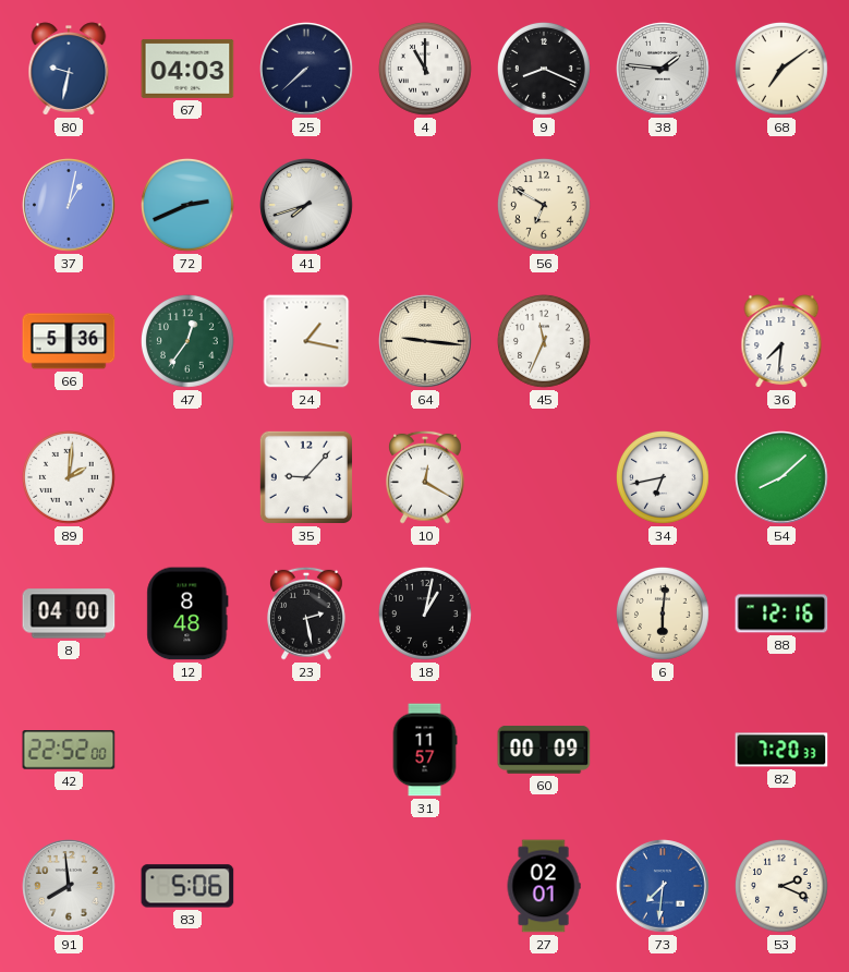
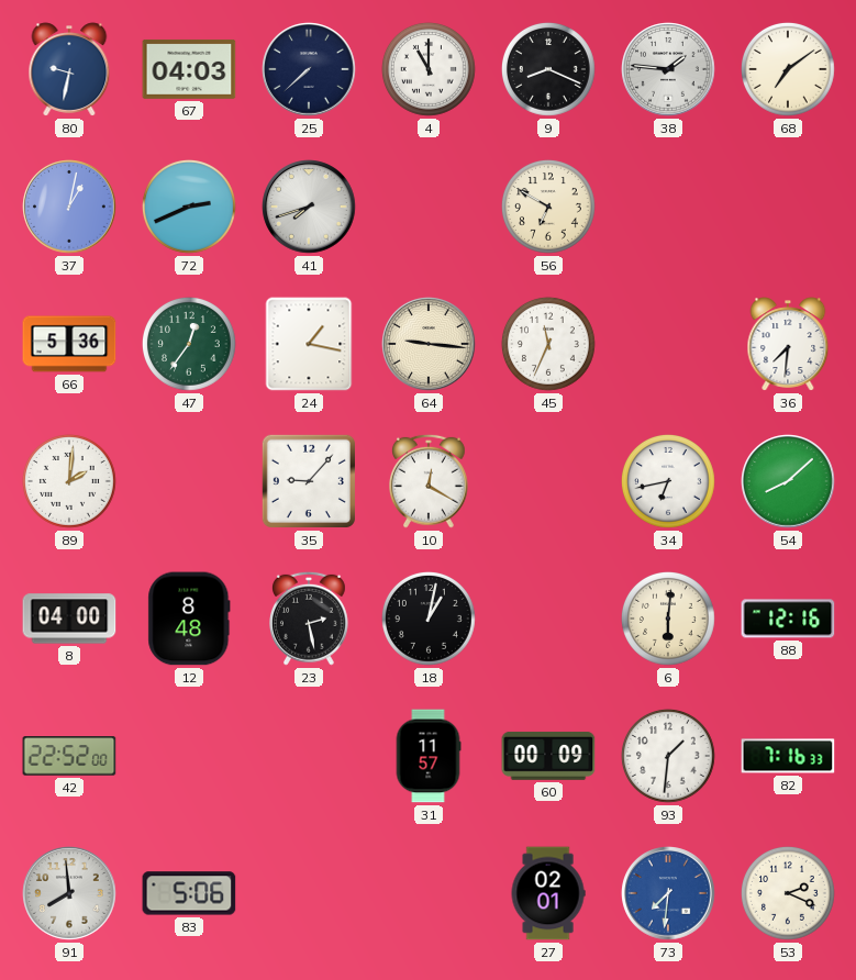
93: none -> 1:31 (669, 757)
82: 7:20 -> 7:16 (788, 756)
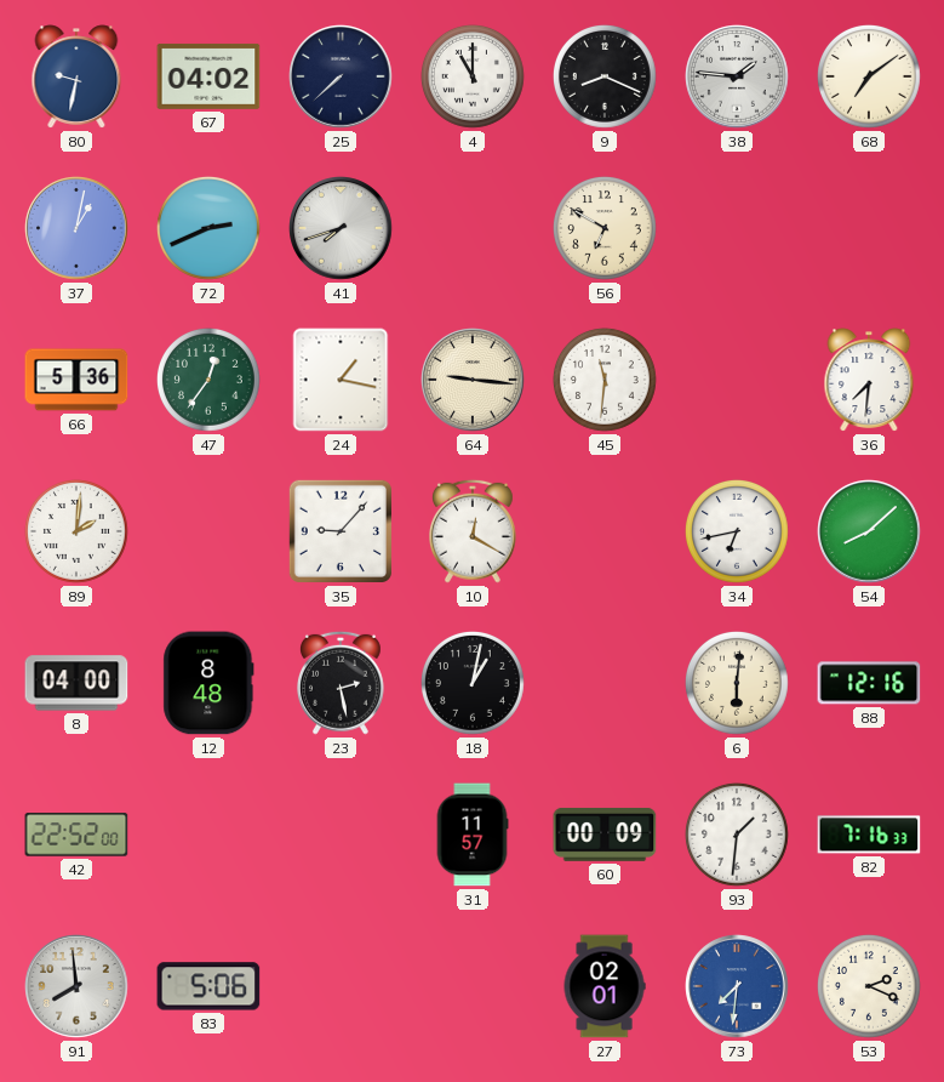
67: 04:03 -> 04:02 (208, 76)
45: 11:34 -> 11:31 (606, 381)
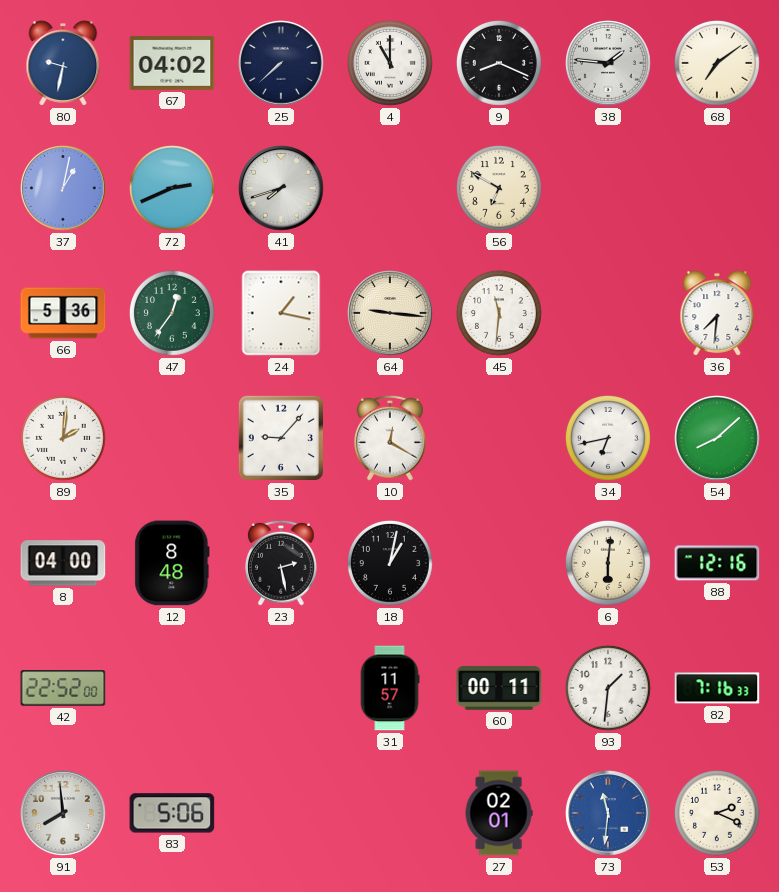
60: 00:09 -> 00:11 (499, 688)
73: 7:31 -> 11:31 (608, 813)
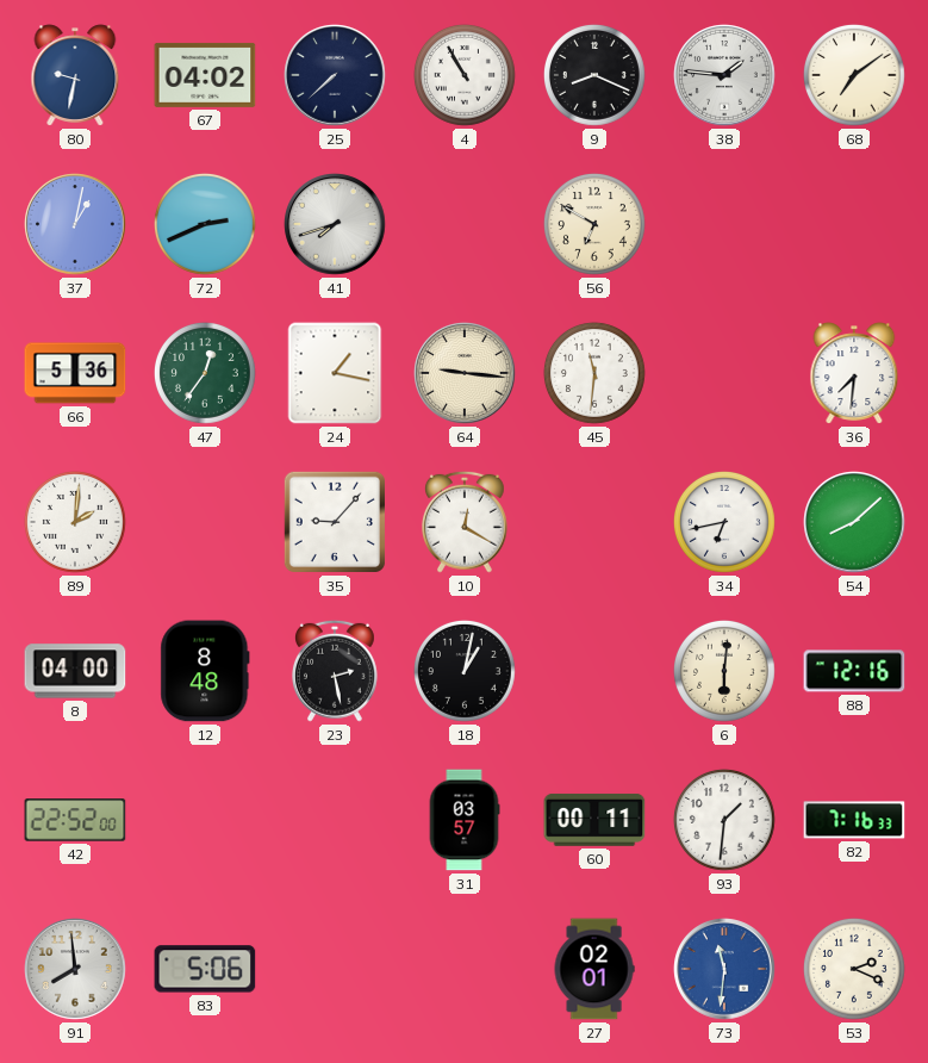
4: 11:00 -> 10:55 (466, 76)
31: 11:57 -> 03:57 (465, 820)
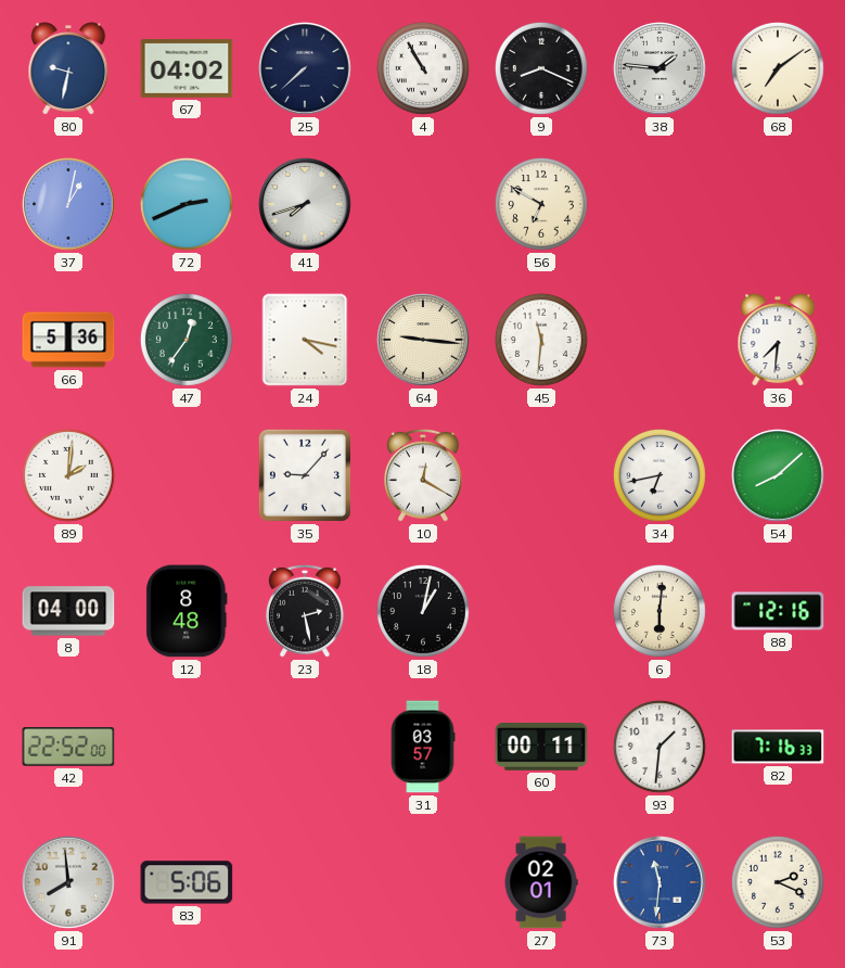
24: 1:17 -> 4:17 (305, 340)
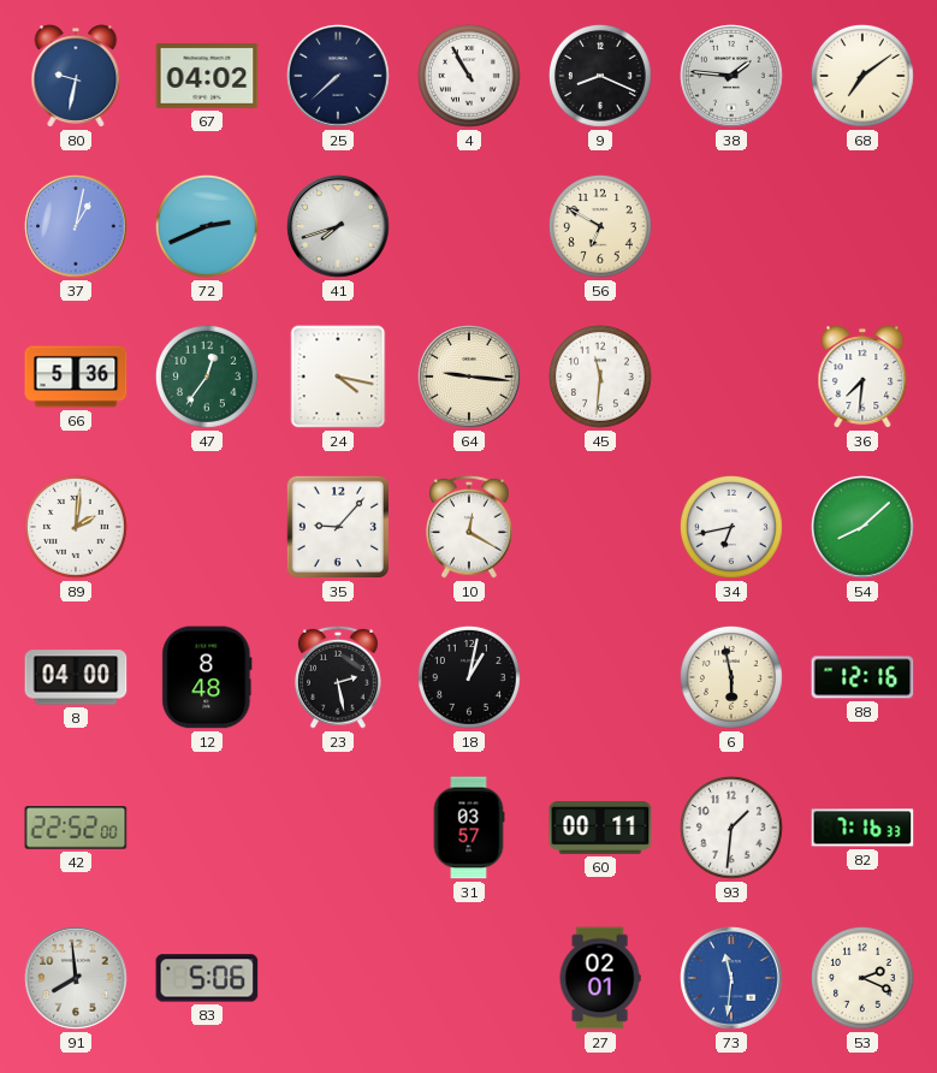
6: 6:01 -> 5:58 (733, 678)
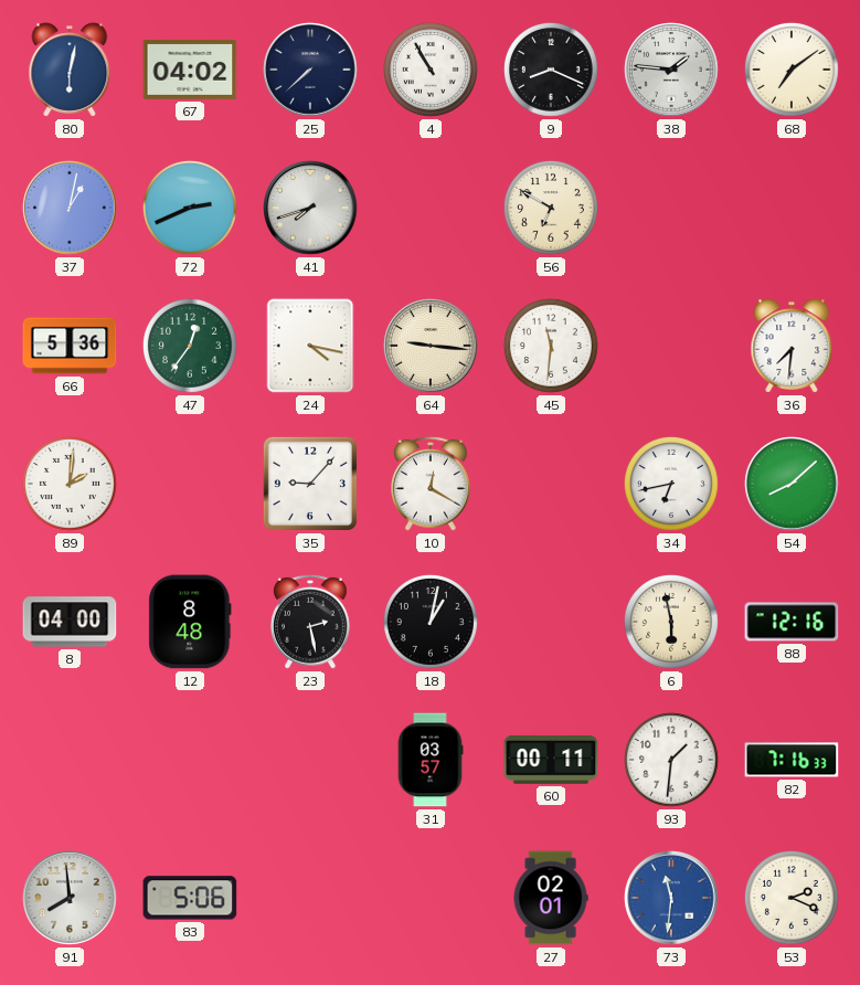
80: 9:32 -> 6:02 (70, 70)
42: 22:52 -> none (76, 828)
